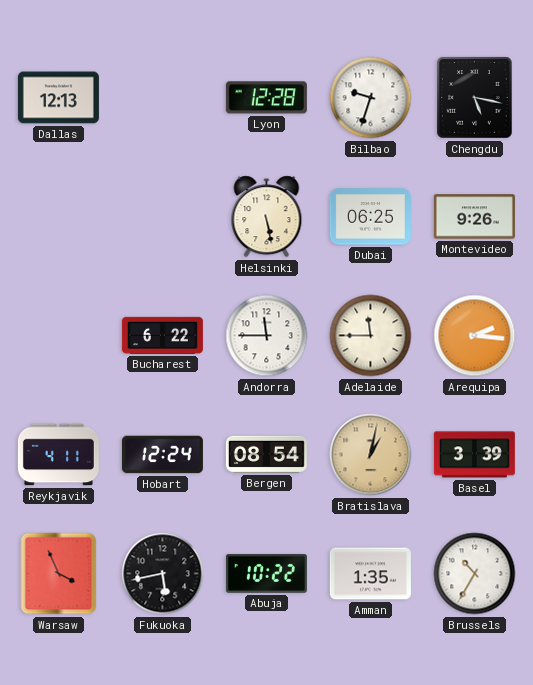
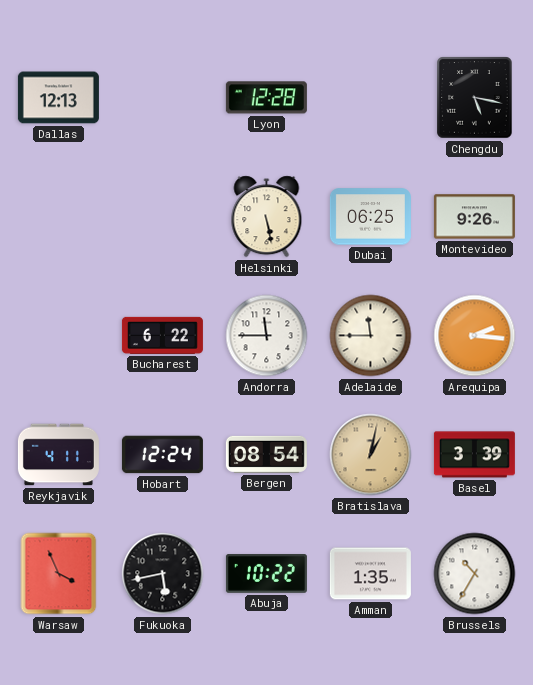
Bilbao: 9:33 -> none (371, 98)
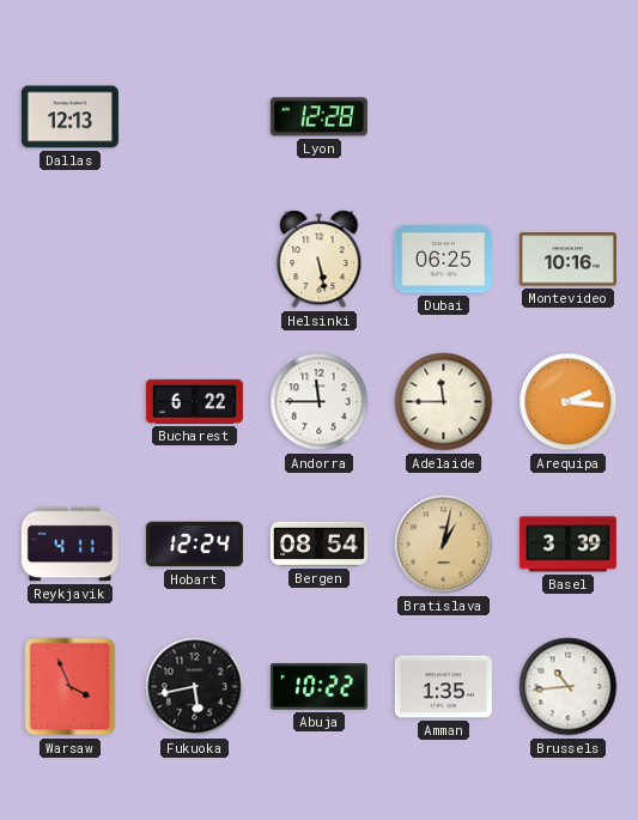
Chengdu: 5:17 -> none (475, 98)
Montevideo: 9:26 -> 10:16 (567, 260)
Brussels: 10:35 -> 10:44 (569, 687)
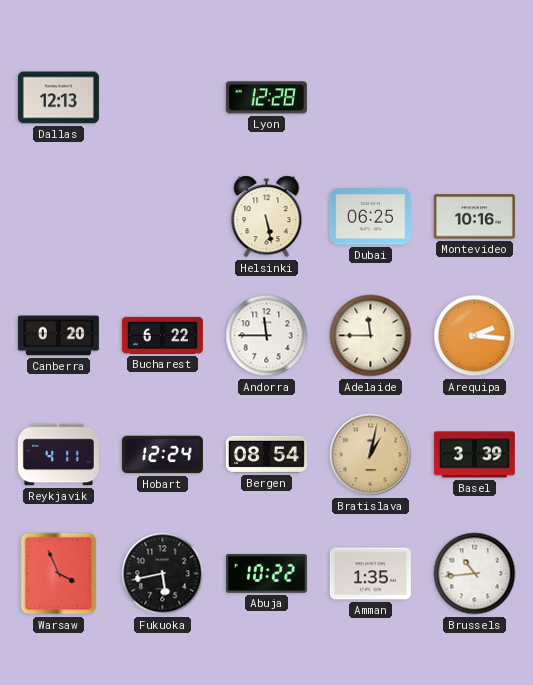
Canberra: none -> 0:20 (58, 336)
